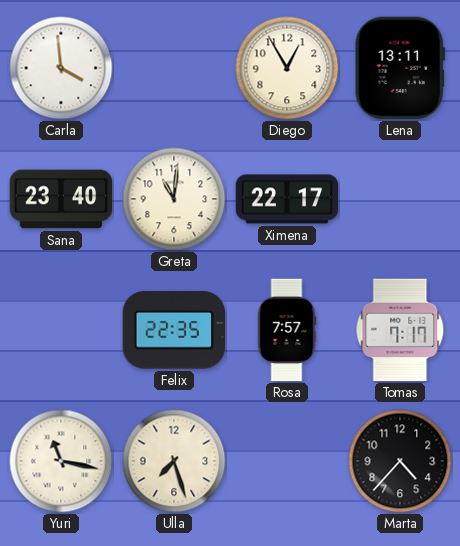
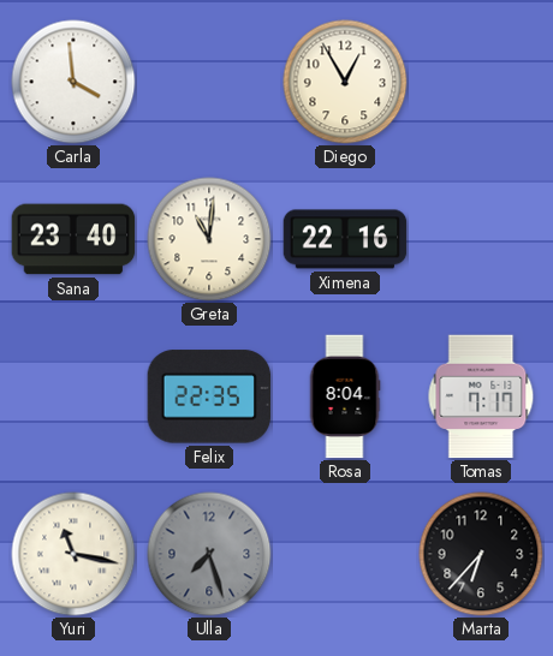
Lena: 13:11 -> none (400, 68)
Ximena: 22:17 -> 22:16 (345, 239)
Rosa: 7:57 -> 8:04 (345, 396)
Ulla dial: cream -> grey (209, 554)
Marta: 4:37 -> 6:37 (481, 554)
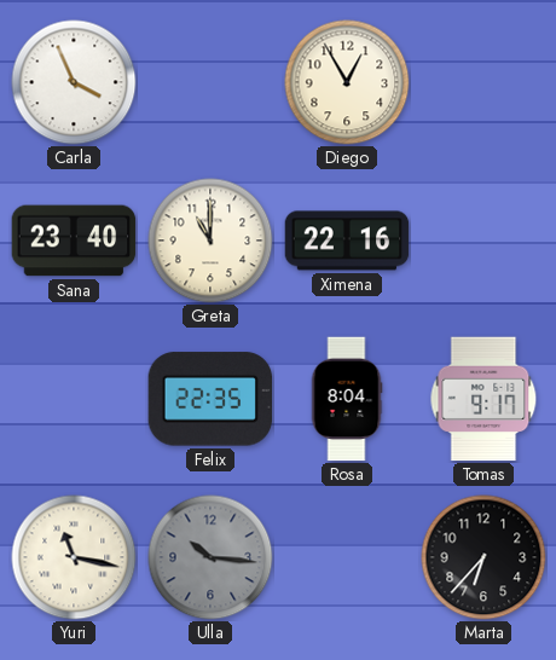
Carla: 3:59 -> 3:56 (74, 82)
Greta: 11:01 -> 11:00 (210, 241)
Tomas: 7:17 -> 9:17 (483, 399)
Ulla: 7:27 -> 10:16 (210, 557)
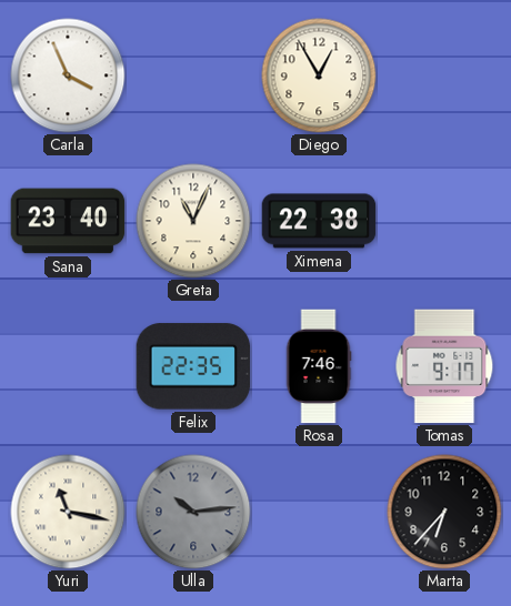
Greta: 11:00 -> 11:04 (193, 221)
Ximena: 22:16 -> 22:38 (319, 221)
Rosa: 8:04 -> 7:46 (319, 366)
Ulla: 10:16 -> 10:14 (193, 512)
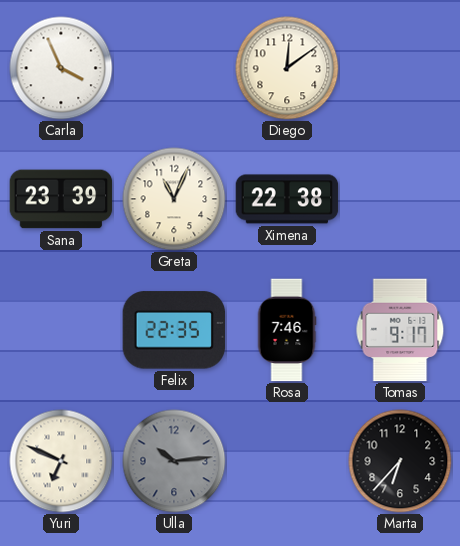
Diego: 12:55 -> 12:09 (287, 68)
Sana: 23:40 -> 23:39 (61, 199)
Yuri: 11:17 -> 6:49 (61, 461)
